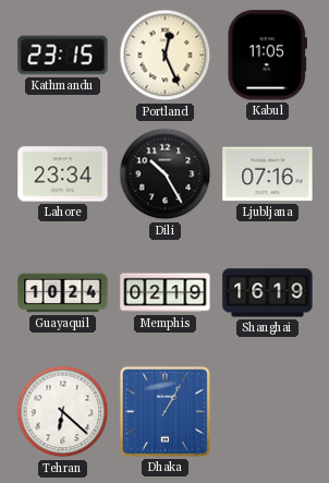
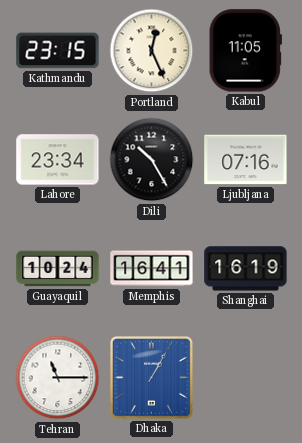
Memphis: 02:19 -> 16:41 (152, 269)
Tehran: 6:22 -> 11:15 (58, 378)
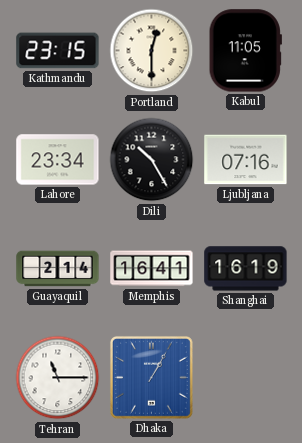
Portland: 12:26 -> 12:30 (152, 51)
Guayaquil: 10:24 -> 2:14 (58, 269)
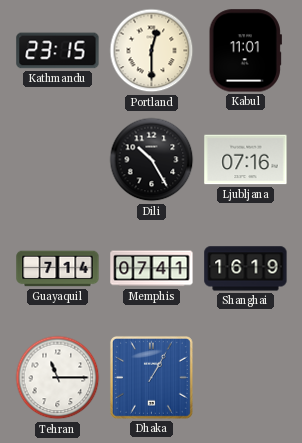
Kabul: 11:05 -> 11:01 (245, 51)
Lahore: 23:34 -> none (58, 160)
Guayaquil: 2:14 -> 7:14 (58, 269)
Memphis: 16:41 -> 07:41 (152, 269)
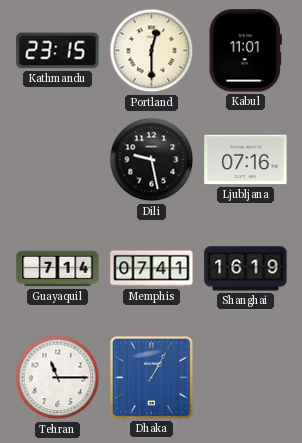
Dili: 10:25 -> 9:28 (152, 160)
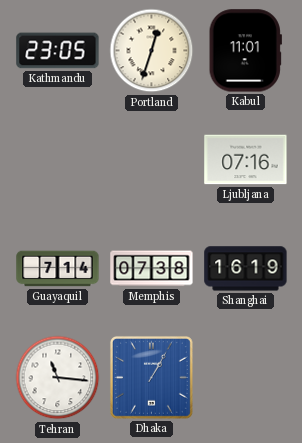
Kathmandu: 23:15 -> 23:05 (58, 51)
Portland: 12:30 -> 12:33 (152, 51)
Dili: 9:28 -> none (152, 160)
Memphis: 07:41 -> 07:38 (152, 269)
Tehran: 11:15 -> 11:16 (58, 378)
